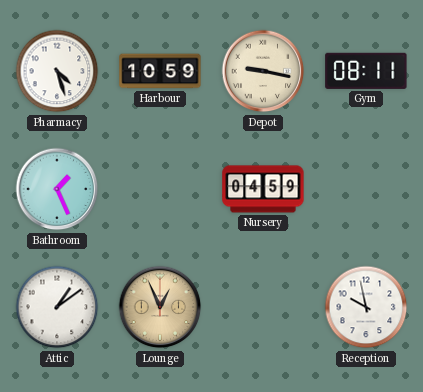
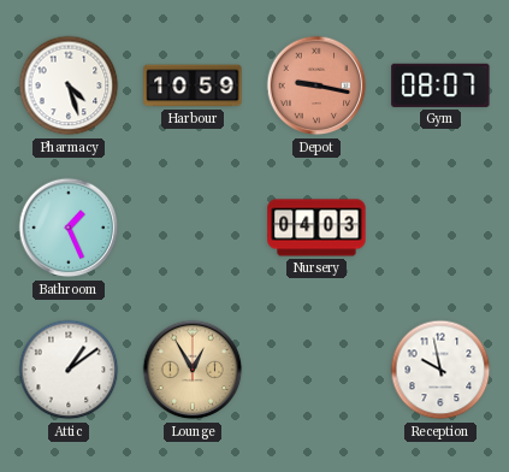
Depot dial: cream -> salmon (316, 85)
Gym: 08:11 -> 08:07 (440, 85)
Nursery: 04:59 -> 04:03 (316, 228)
Lounge: 12:56 -> 12:55 (193, 370)
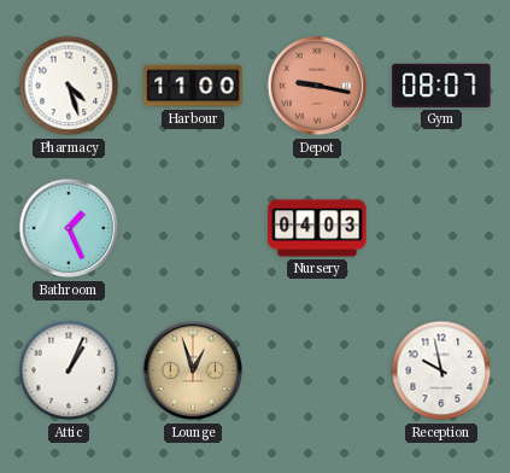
Harbour: 10:59 -> 11:00 (193, 86)
Attic: 1:09 -> 1:04 (69, 370)
Lounge: 12:55 -> 12:57 (193, 370)
